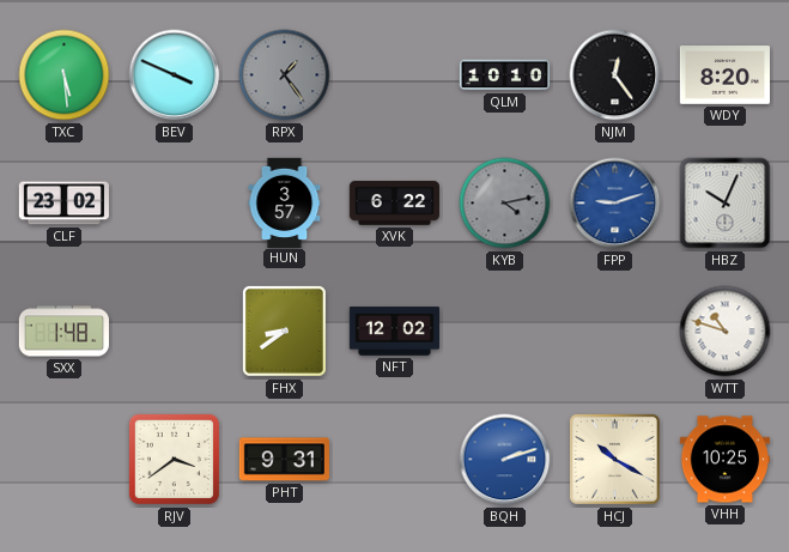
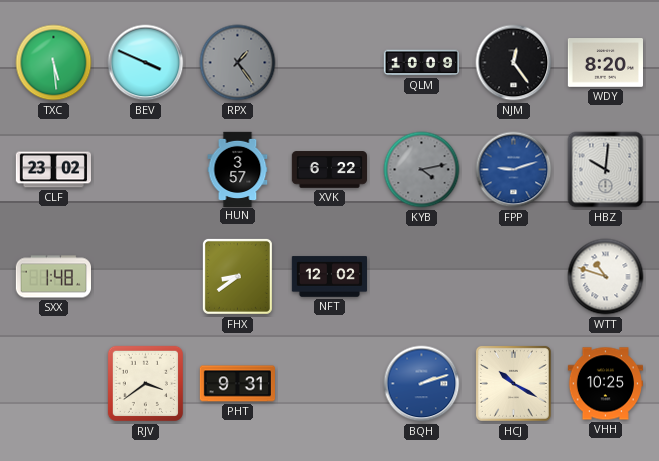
QLM: 10:10 -> 10:09 (421, 63)
HBZ: 10:04 -> 10:01 (606, 170)
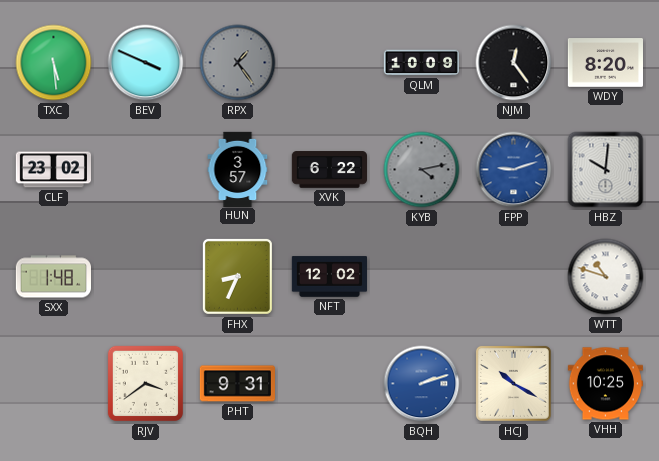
FHX: 8:39 -> 8:34 (237, 276)
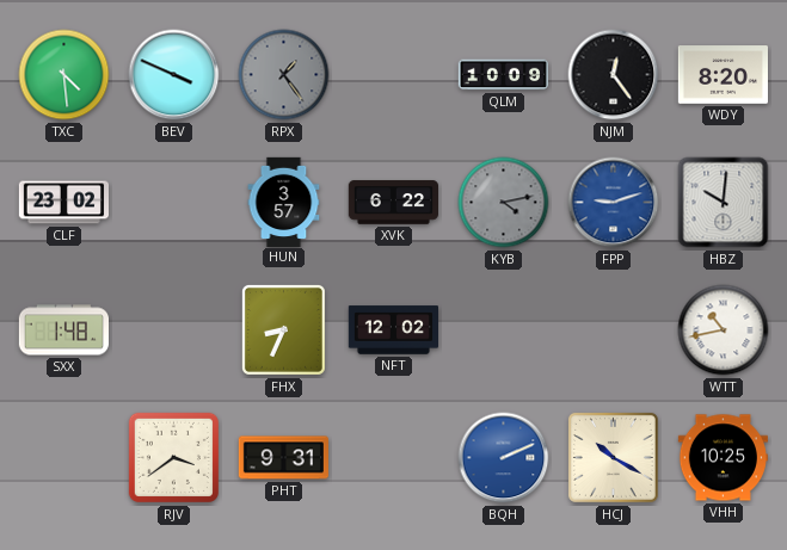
TXC: 5:29 -> 4:29 (64, 75)
WTT: 10:48 -> 10:43 (724, 330)
BQH: 2:12 -> 2:11 (504, 458)
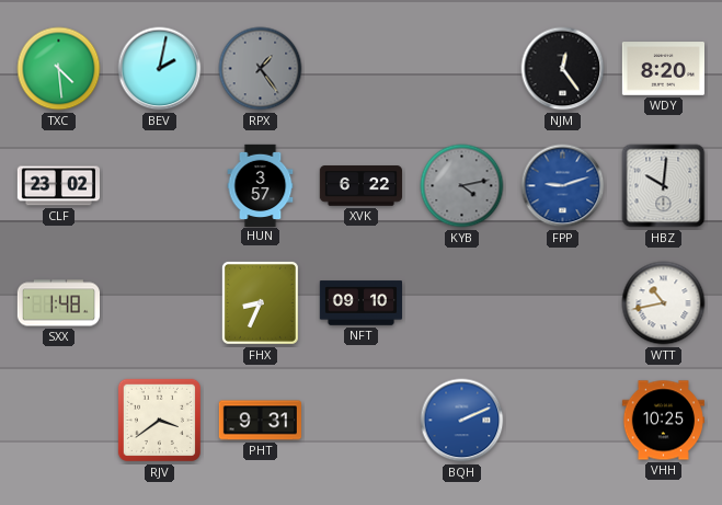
BEV: 3:49 -> 2:02 (160, 69)
QLM: 10:09 -> none (503, 75)
NFT: 12:02 -> 09:10 (360, 303)
HCJ: 10:20 -> none (613, 457)
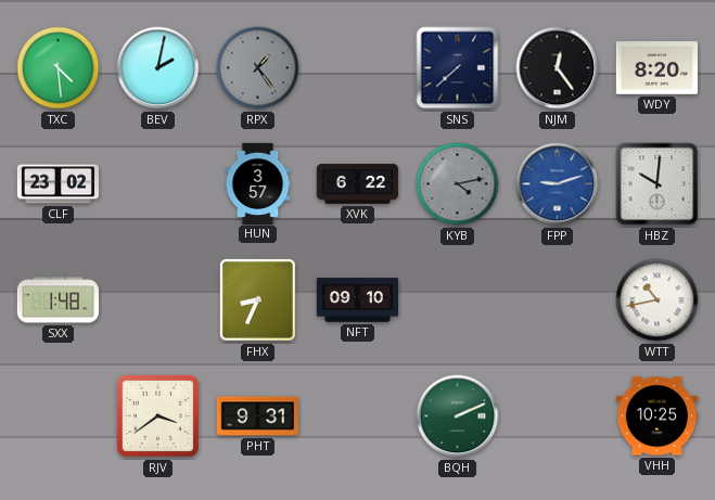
SNS: none -> 7:38 (458, 68)
BQH dial: blue -> green (458, 416)
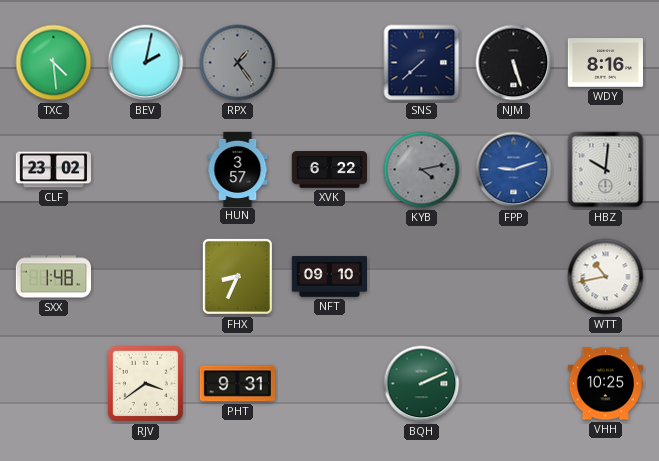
NJM: 12:24 -> 5:27 (514, 63)
WDY: 8:20 -> 8:16 (605, 63)
